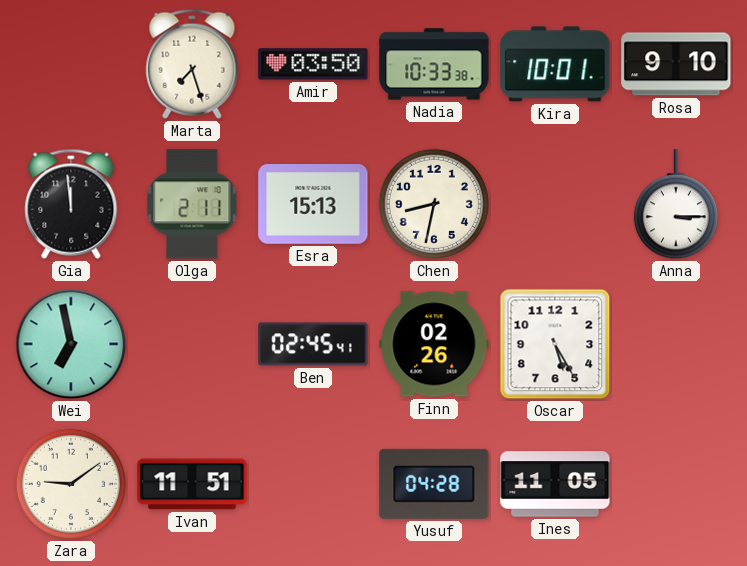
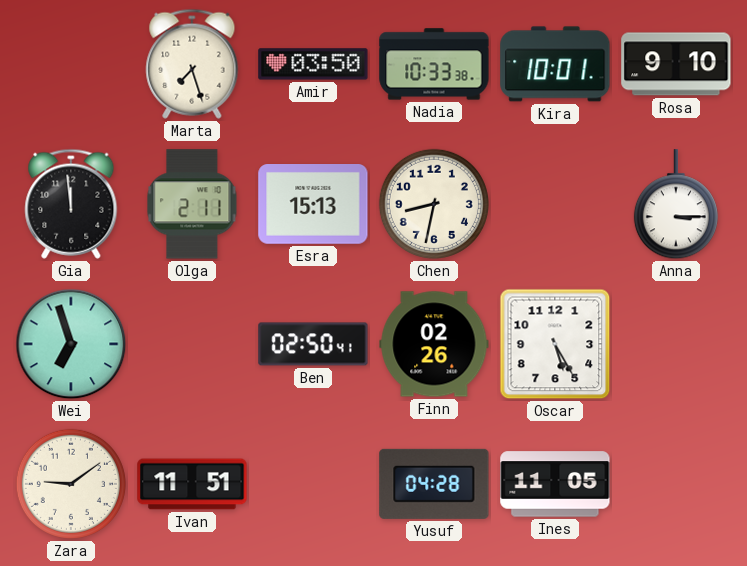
Wei: 6:58 -> 6:57 (71, 344)
Ben: 02:45 -> 02:50 (313, 344)
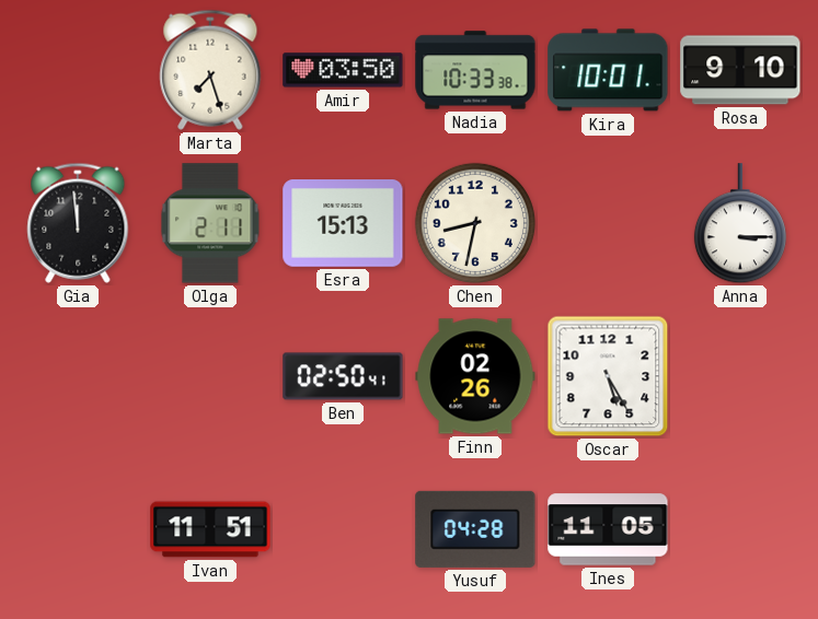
Wei: 6:57 -> none (71, 344)
Zara: 9:09 -> none (71, 484)
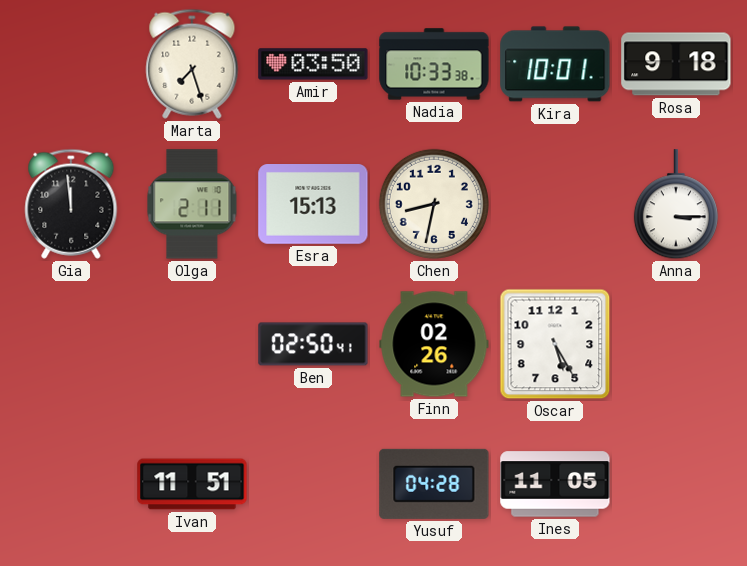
Rosa: 9:10 -> 9:18 (676, 64)
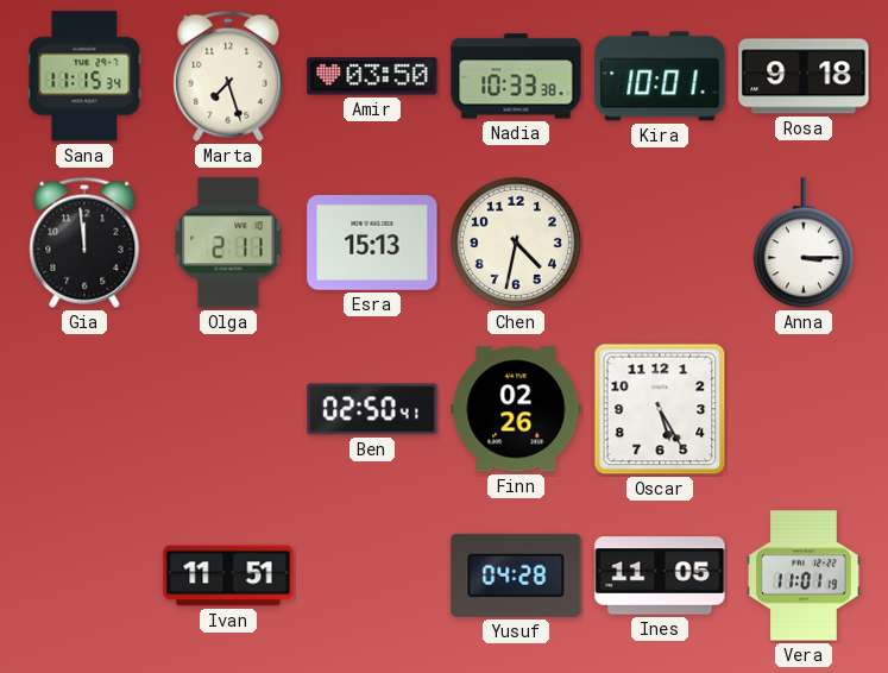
Sana: none -> 11:15 (84, 76)
Chen: 8:32 -> 4:32 (516, 243)
Vera: none -> 11:01 (804, 575)
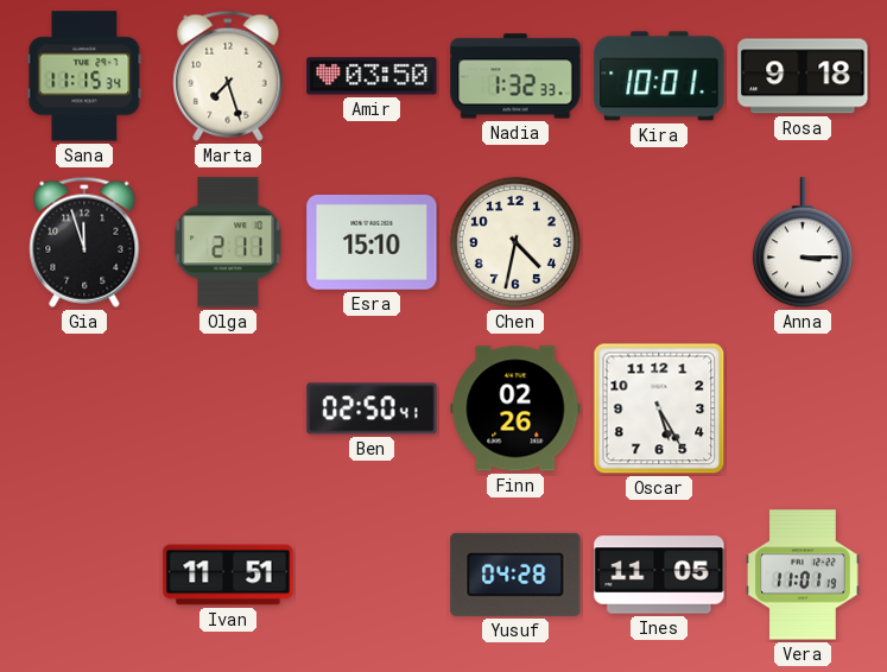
Nadia: 10:33 -> 1:32 (515, 76)
Gia: 11:59 -> 11:57 (84, 242)
Esra: 15:13 -> 15:10 (372, 243)
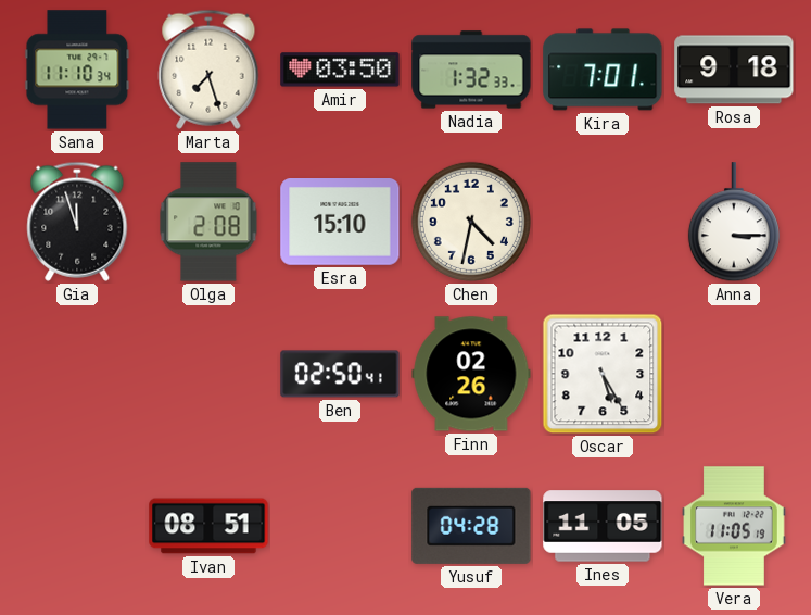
Sana: 11:15 -> 11:10 (77, 70)
Kira: 10:01 -> 7:01 (603, 70)
Olga: 2:11 -> 2:08 (208, 222)
Ivan: 11:51 -> 08:51 (208, 526)
Vera: 11:01 -> 11:05 (734, 526)
